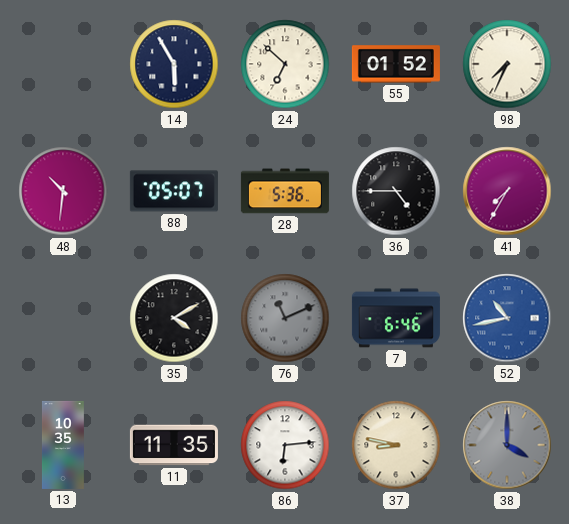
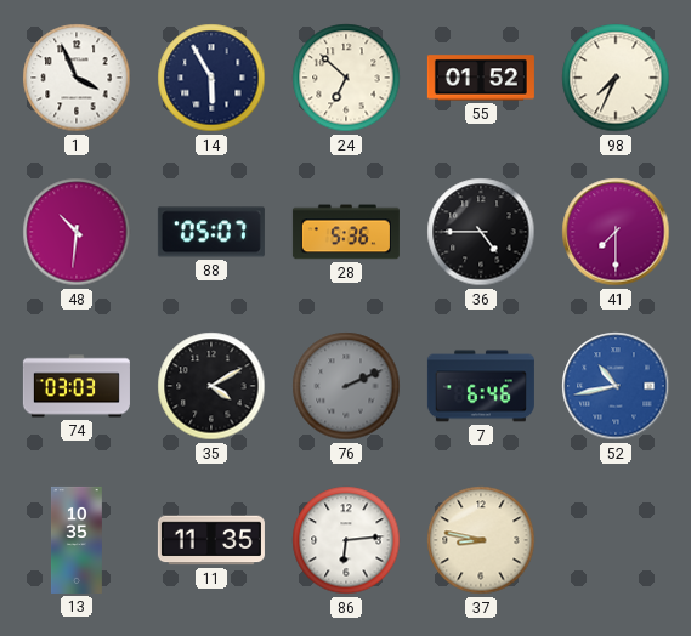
1: none -> 3:56 (77, 78)
41: 7:35 -> 7:30 (616, 232)
74: none -> 03:03 (77, 386)
76: 11:11 -> 2:11 (346, 386)
38: 4:00 -> none (507, 445)
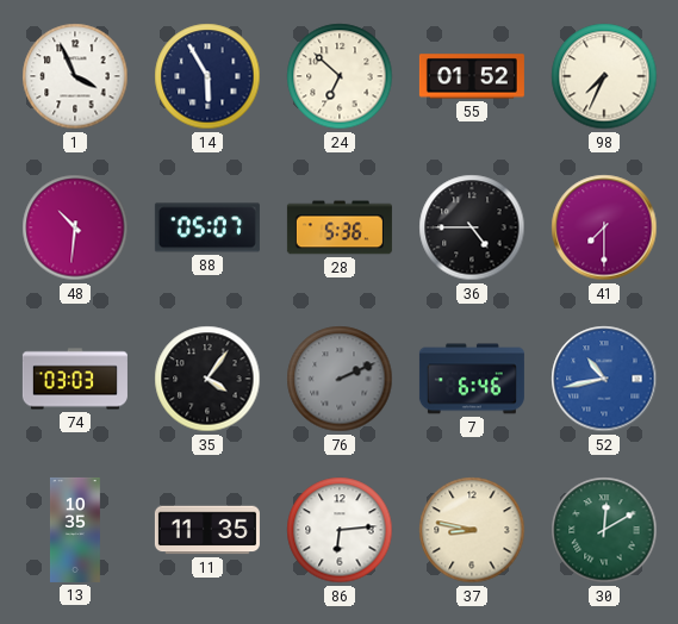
35: 4:10 -> 4:06 (207, 379)
30: none -> 12:10 (604, 530)
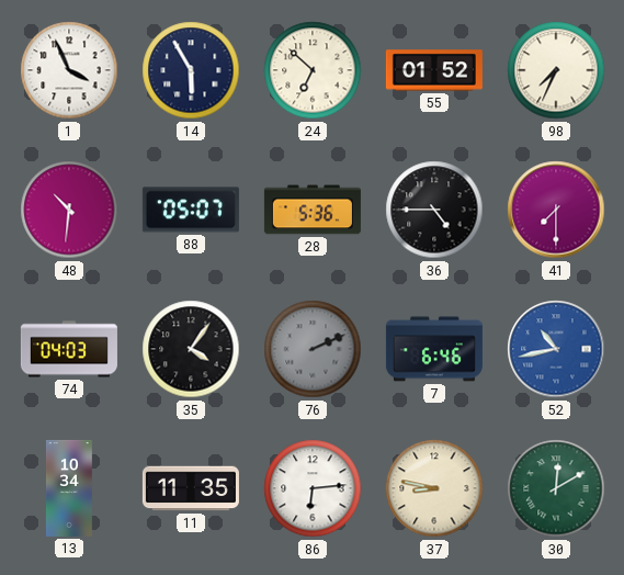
74: 03:03 -> 04:03 (69, 349)
13: 10:35 -> 10:34 (69, 488)
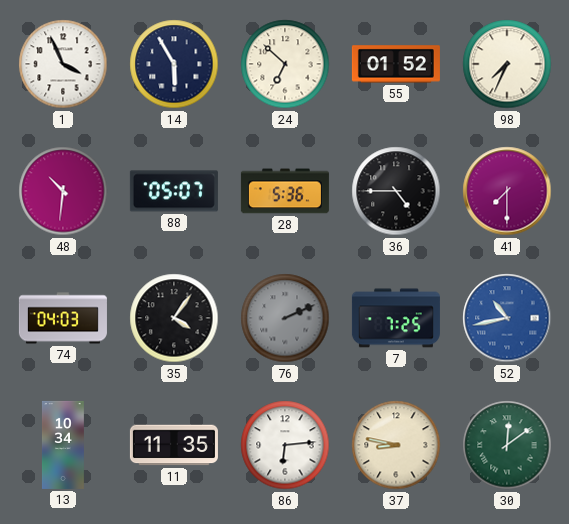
7: 6:46 -> 7:25 (396, 318)
30: 12:10 -> 12:09 (507, 445)
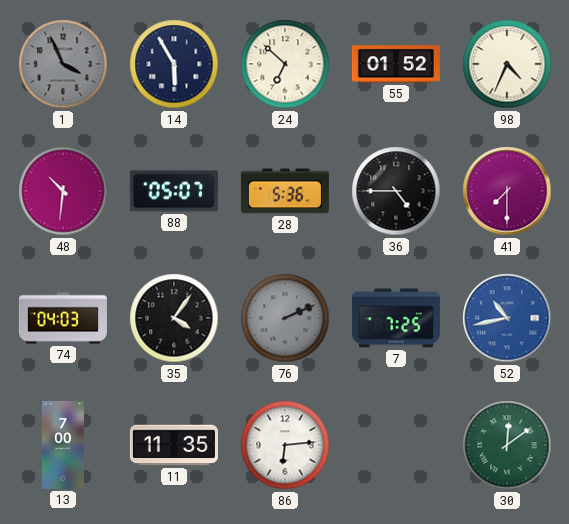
1 dial: white -> grey (63, 64)
98: 7:34 -> 4:34 (507, 64)
13: 10:34 -> 7:00 (63, 445)
37: 8:47 -> none (396, 445)
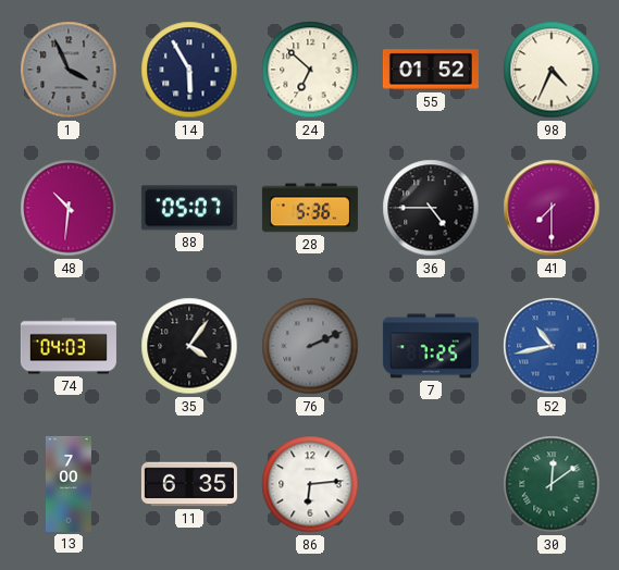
11: 11:35 -> 6:35 (189, 484)
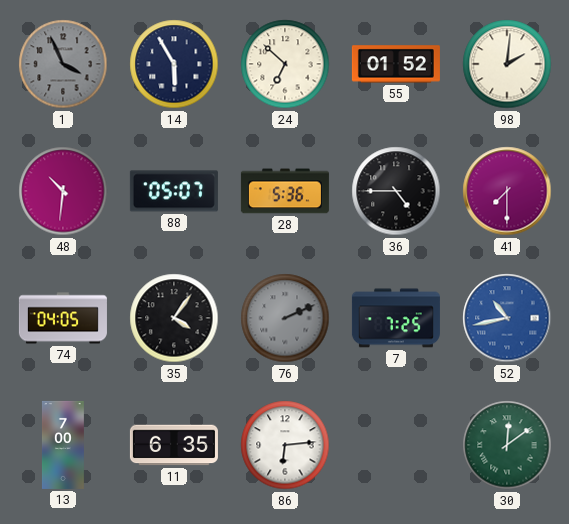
98: 4:34 -> 2:01 (507, 64)
74: 04:03 -> 04:05 (63, 318)
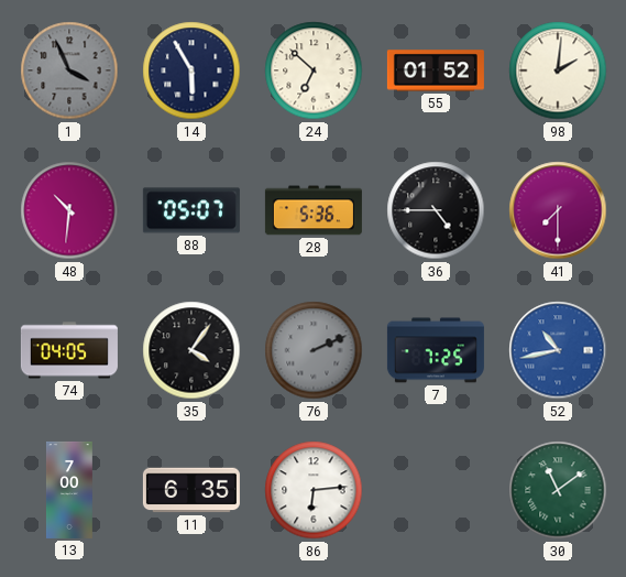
30: 12:09 -> 11:09 (558, 490)
